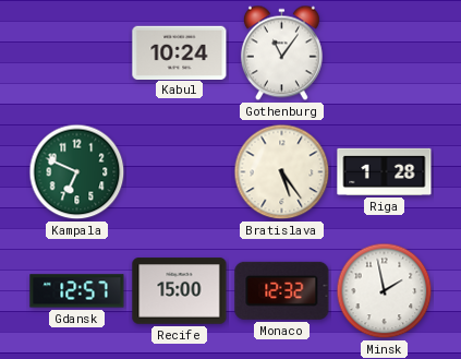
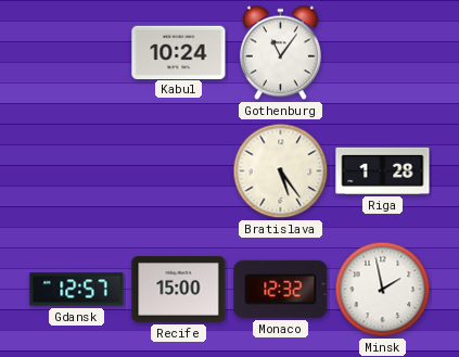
Kampala: 6:49 -> none (77, 172)
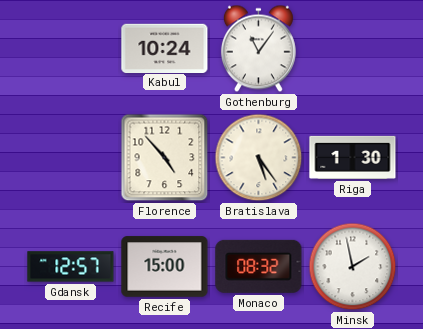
Florence: none -> 4:53 (165, 158)
Riga: 1:28 -> 1:30 (353, 157)
Monaco: 12:32 -> 08:32 (259, 266)
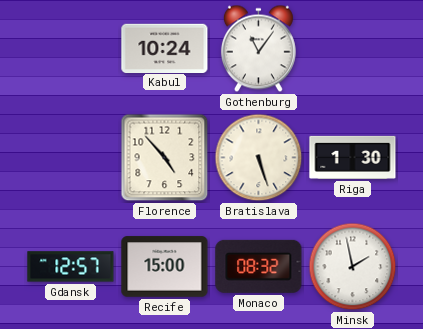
Bratislava: 5:24 -> 5:27 (259, 158)
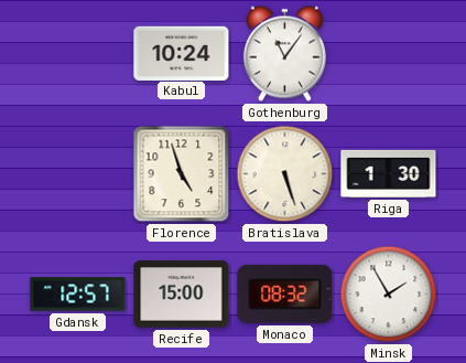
Florence: 4:53 -> 4:57 (182, 174)
Minsk: 1:58 -> 1:55 (389, 295)
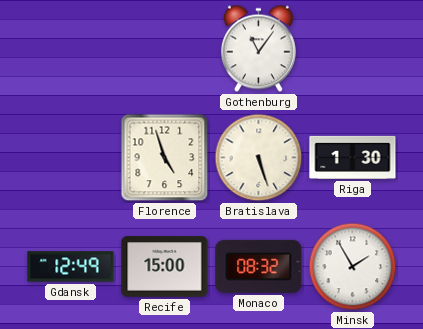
Kabul: 10:24 -> none (182, 53)
Gdansk: 12:57 -> 12:49 (71, 267)
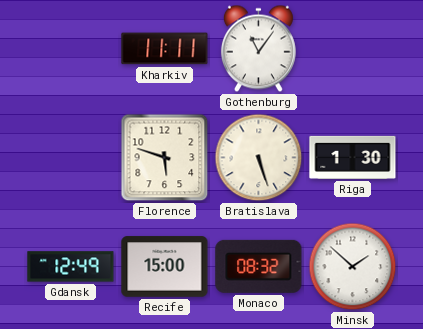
Kharkiv: none -> 11:11 (165, 49)
Florence: 4:57 -> 5:48 (165, 158)
Minsk: 1:55 -> 1:52 (353, 267)
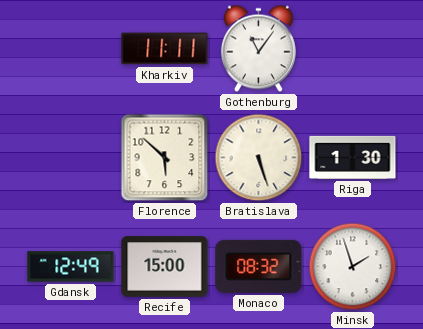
Florence: 5:48 -> 5:52 (165, 158)
Minsk: 1:52 -> 1:57 (353, 267)
